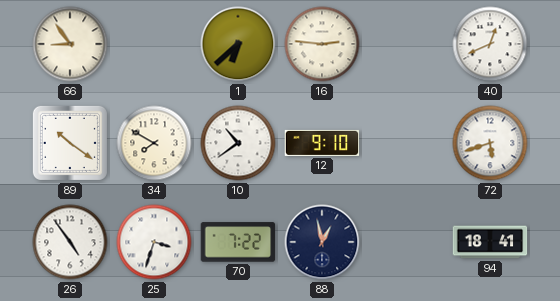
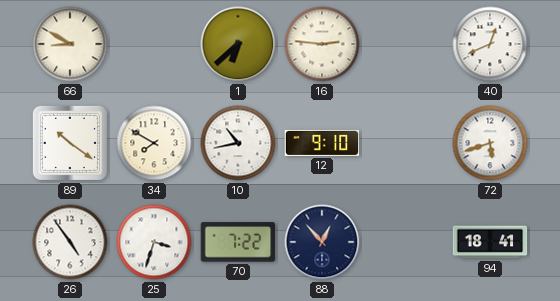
66: 8:54 -> 8:50 (70, 44)
10: 10:39 -> 10:43 (238, 143)
88: 12:58 -> 12:53 (322, 242)
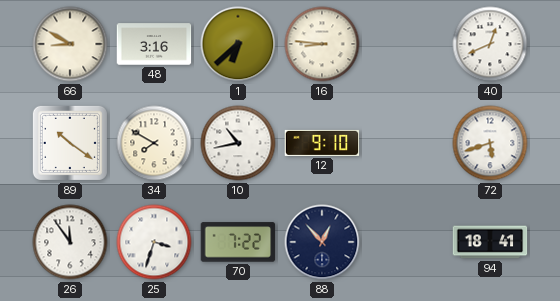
48: none -> 3:16 (154, 44)
16: 2:46 -> 8:46 (322, 44)
26: 4:54 -> 11:54 (70, 242)
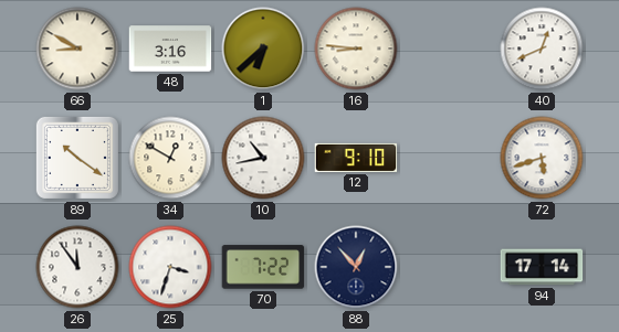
34: 7:50 -> 12:50 (170, 158)
94: 18:41 -> 17:14 (542, 267)
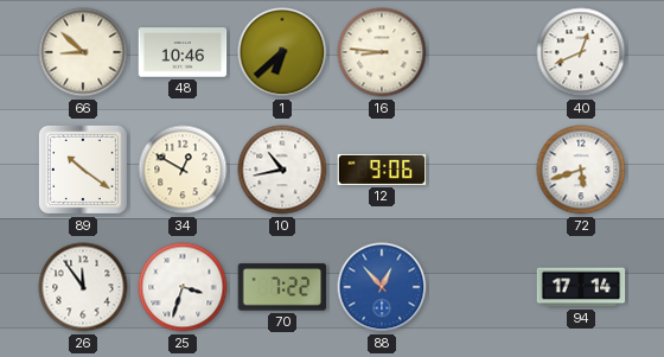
66: 8:50 -> 8:52 (83, 52)
48: 3:16 -> 10:46 (183, 52)
12: 9:10 -> 9:06 (382, 170)
88 dial: navy -> blue (382, 287)
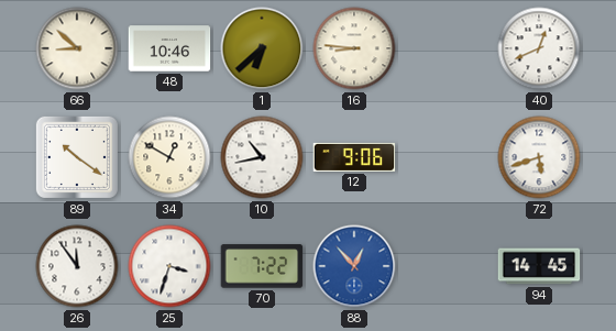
94: 17:14 -> 14:45 (539, 266)
